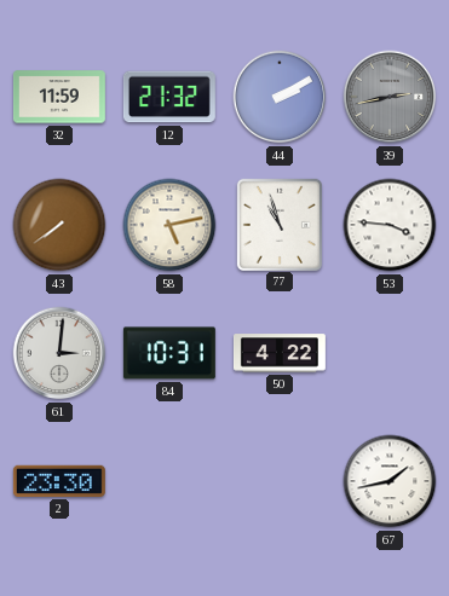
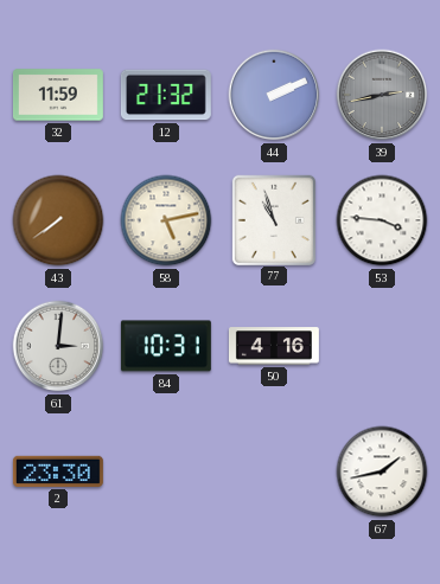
44: 2:10 -> 2:11 (274, 95)
50: 4:22 -> 4:16 (274, 346)
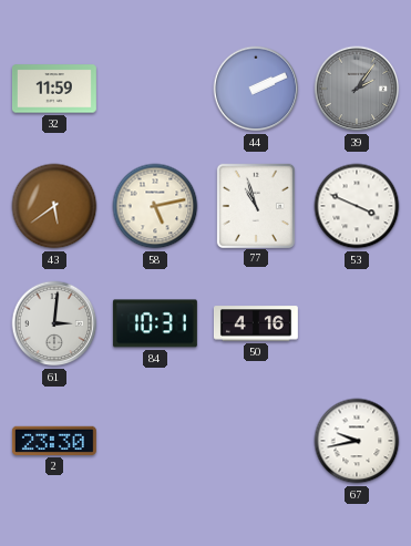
12: 21:32 -> none (166, 95)
39: 2:43 -> 2:06 (357, 89)
43: 7:39 -> 5:39 (54, 206)
53: 3:46 -> 3:49 (357, 206)
67: 1:43 -> 9:43 (357, 441)
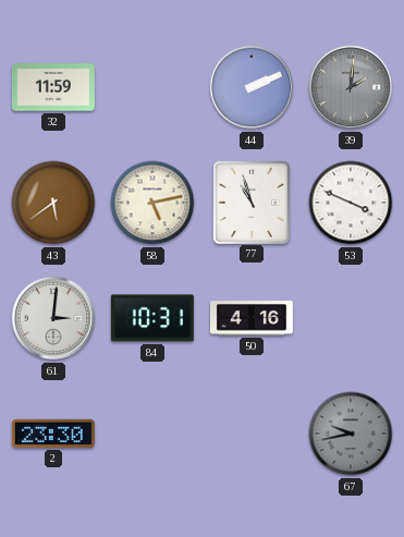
39: 2:06 -> 2:01 (351, 87)
67 dial: white -> grey (351, 434)
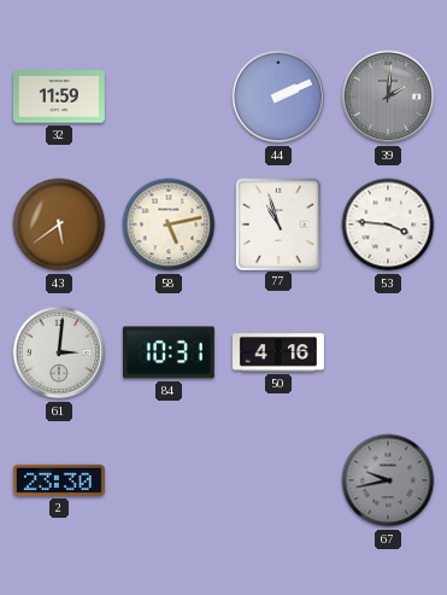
53: 3:49 -> 3:46 (388, 224)
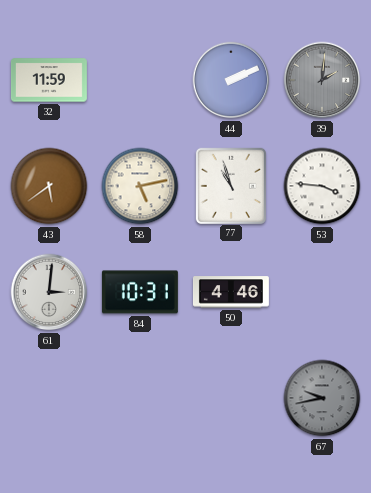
50: 4:16 -> 4:46 (231, 292)
2: 23:30 -> none (59, 480)
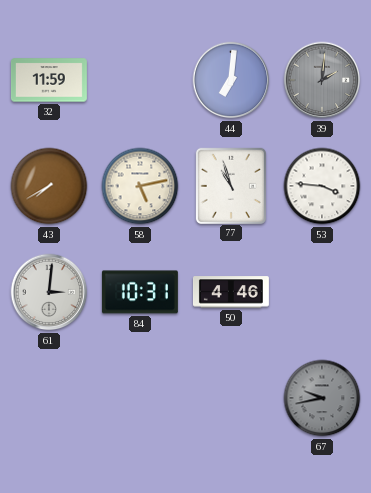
44: 2:11 -> 7:01 (231, 80)
43: 5:39 -> 7:40 (49, 186)
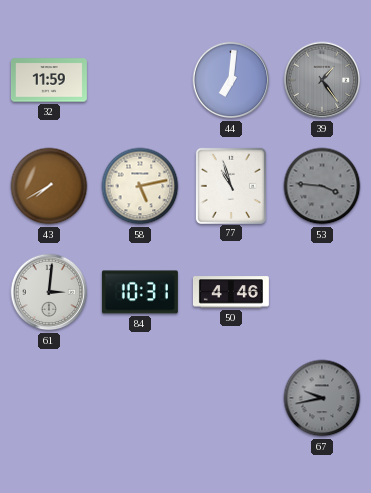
39: 2:01 -> 1:24 (322, 80)
53 dial: white -> grey (322, 186)
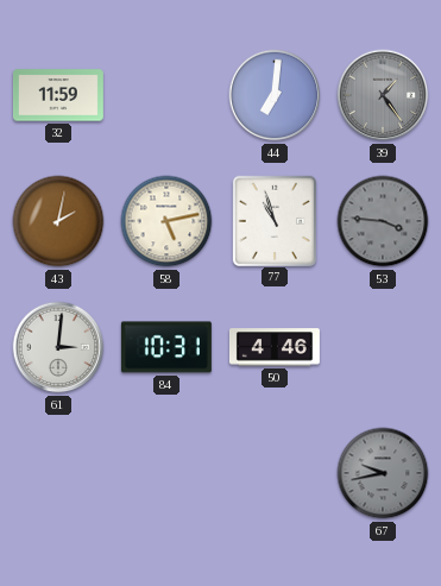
43: 7:40 -> 2:02 (58, 221)
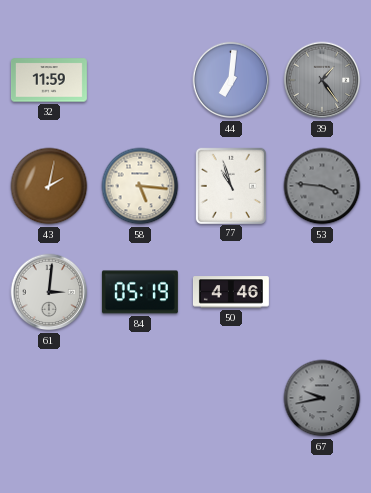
58: 5:13 -> 5:16 (140, 186)
84: 10:31 -> 05:19 (140, 292)
